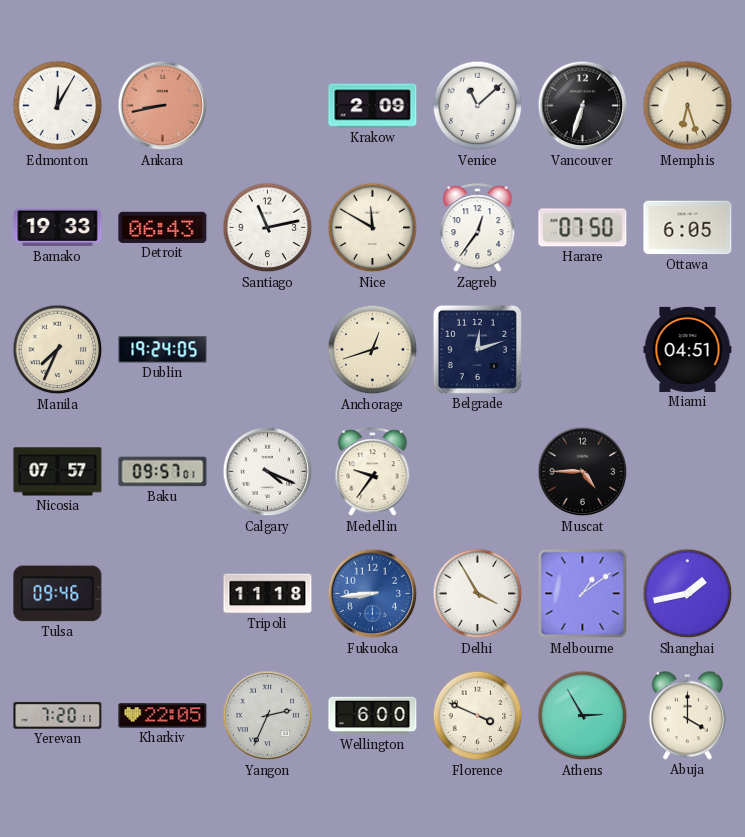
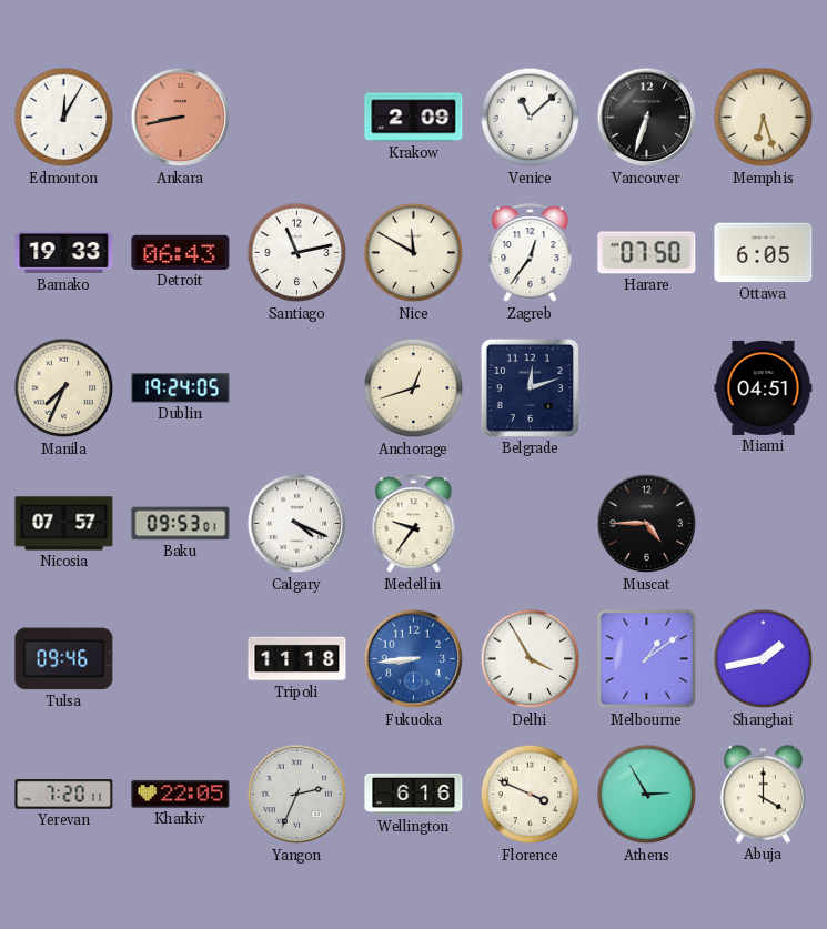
Baku: 09:57 -> 09:53 (181, 524)
Wellington: 6:00 -> 6:16 (414, 795)
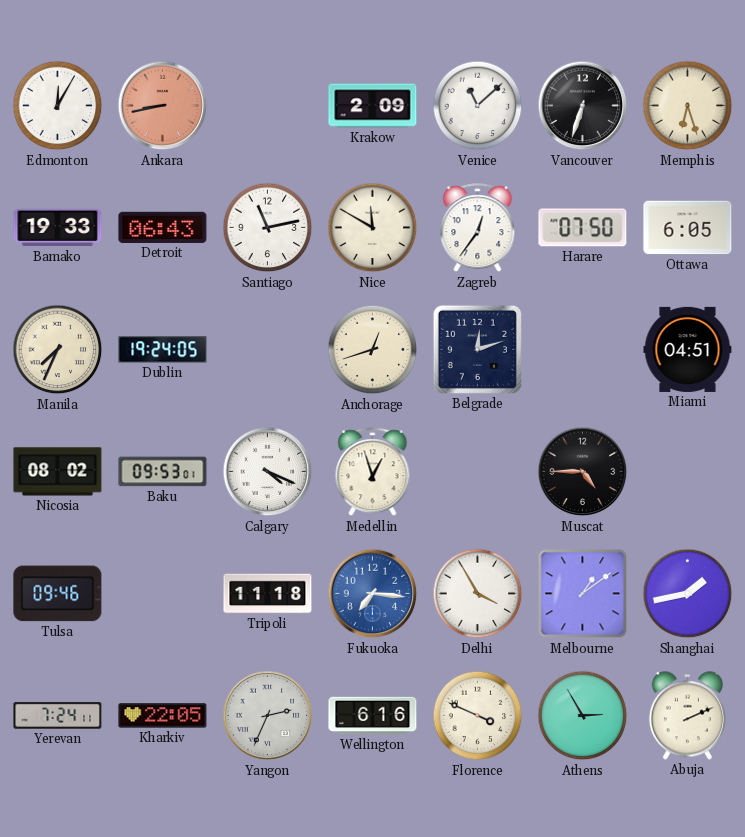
Nicosia: 07:57 -> 08:02 (58, 472)
Medellin: 9:36 -> 12:57 (373, 472)
Fukuoka: 8:44 -> 7:16 (373, 594)
Yerevan: 7:20 -> 7:24 (58, 716)
Abuja: 4:00 -> 2:11 (687, 716)
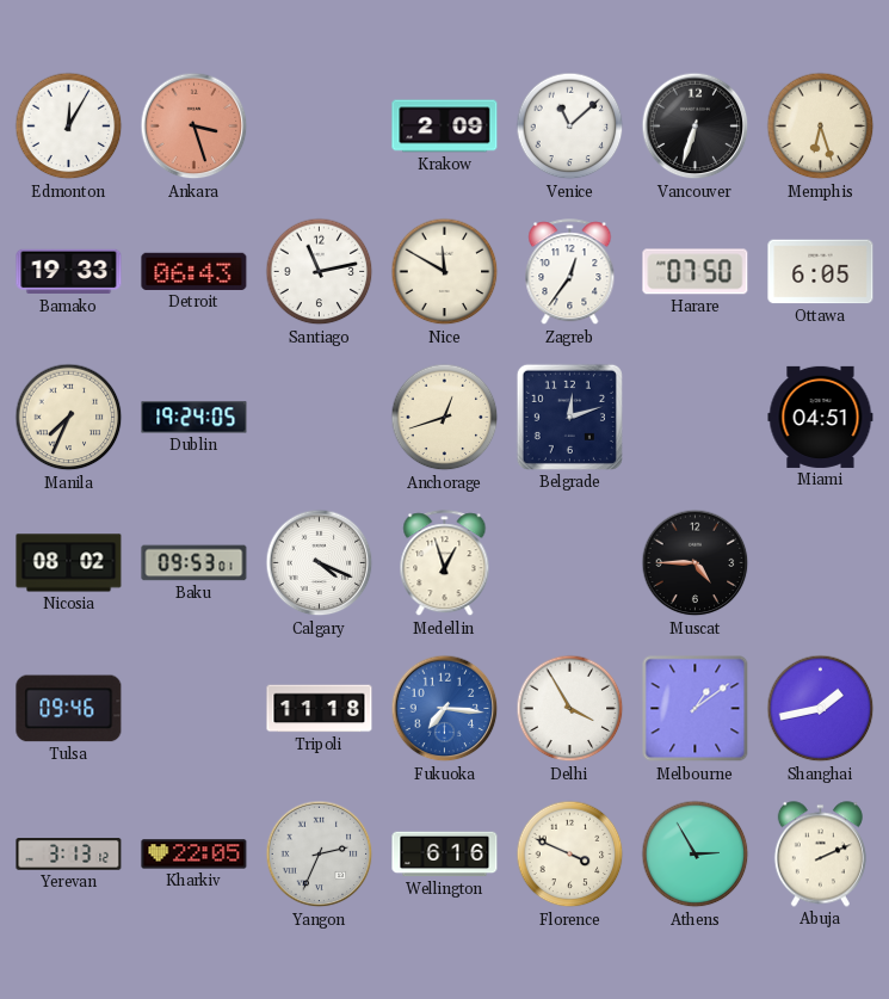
Ankara: 8:43 -> 3:27 (195, 127)
Yerevan: 7:24 -> 3:13 (69, 855)
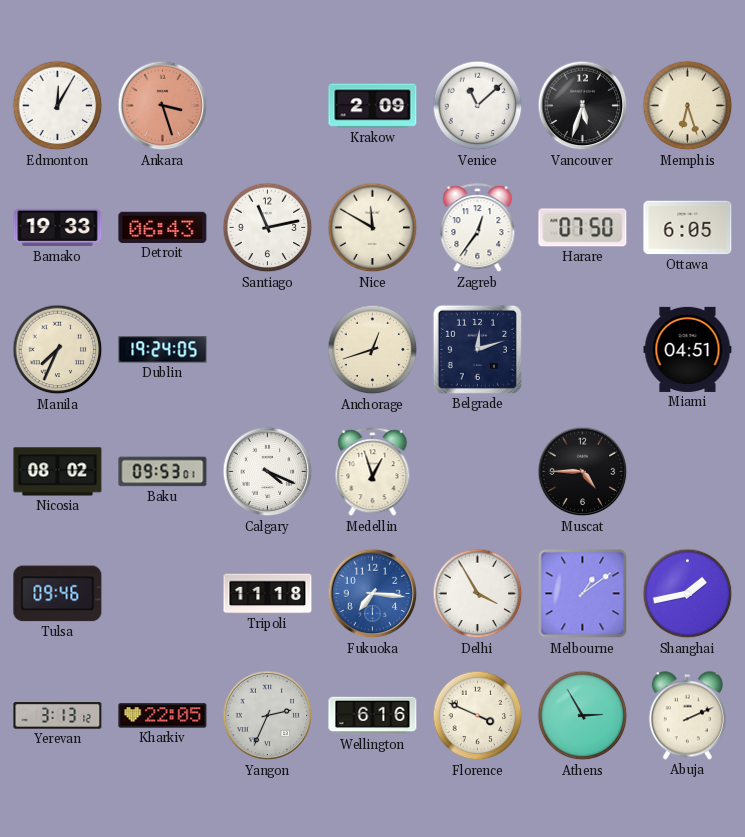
Vancouver: 6:33 -> 5:33 (583, 106)
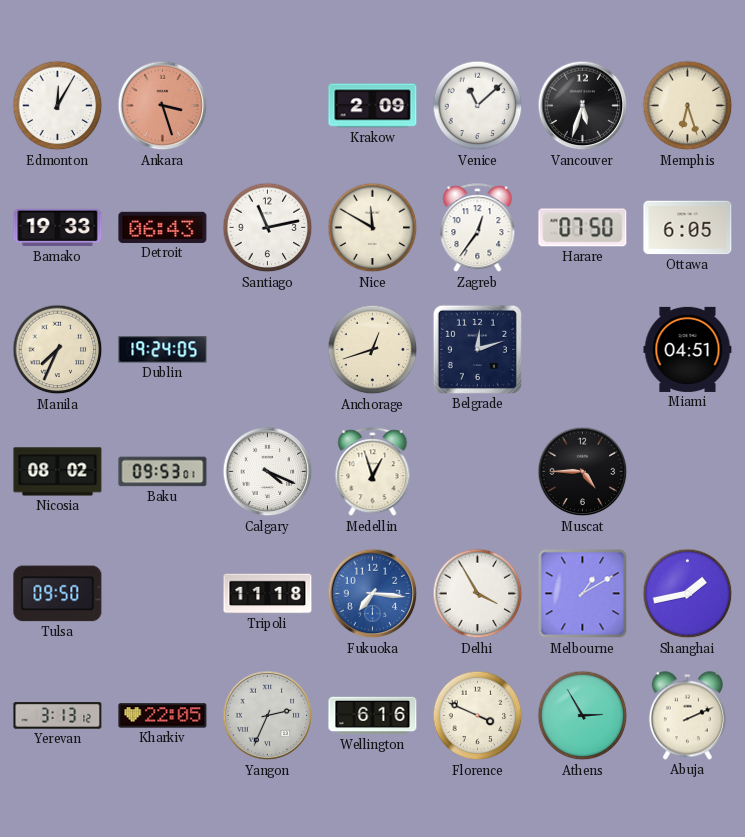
Tulsa: 09:46 -> 09:50 (58, 594)
Melbourne: 1:09 -> 1:10 (583, 594)
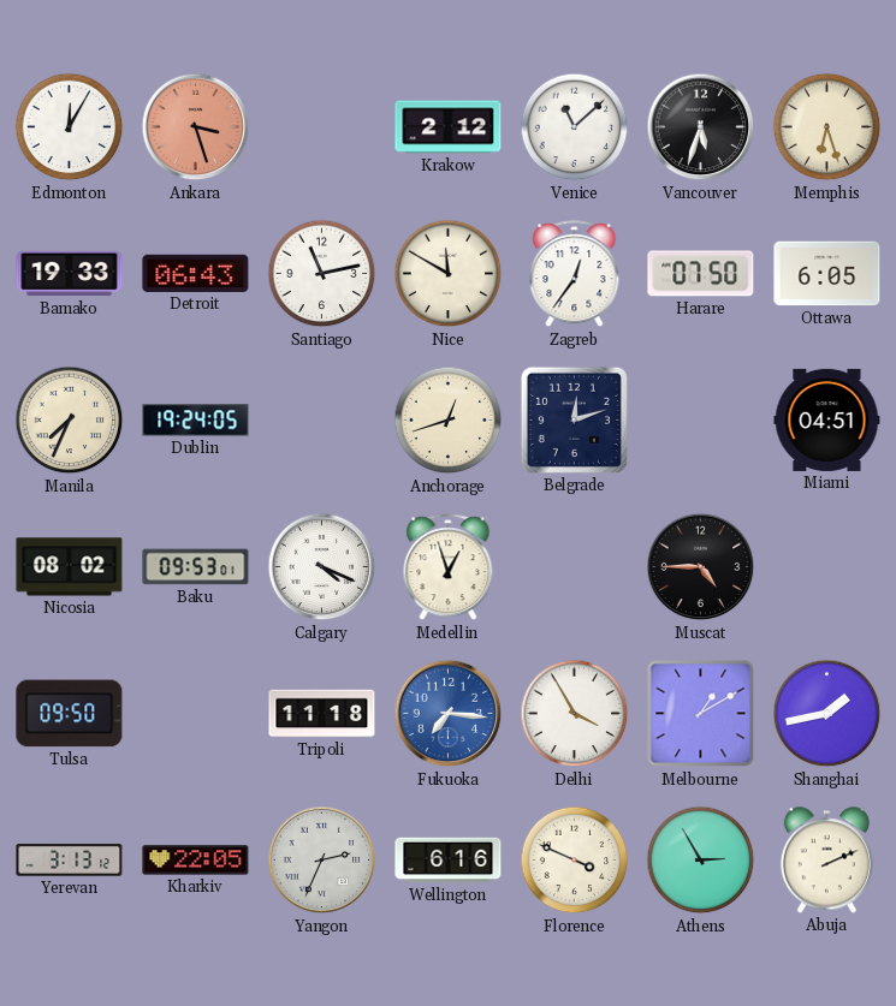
Krakow: 2:09 -> 2:12 (449, 127)
